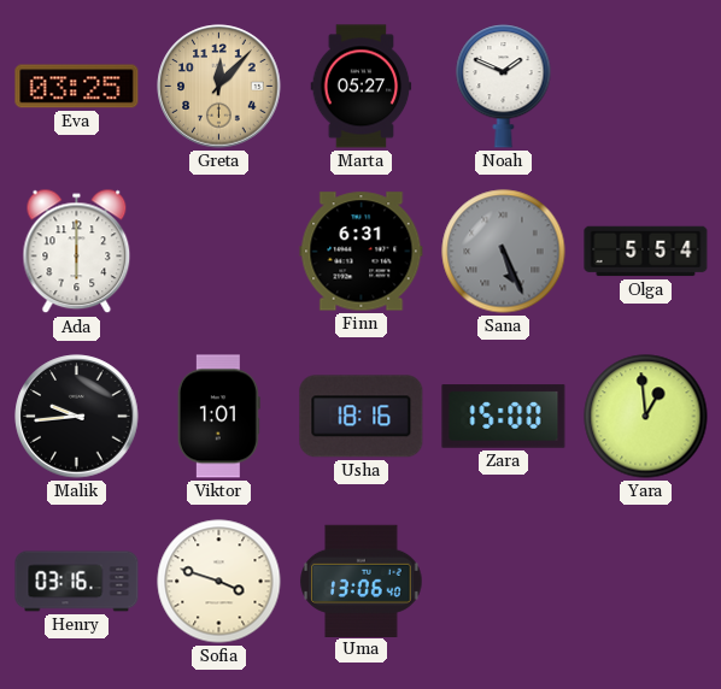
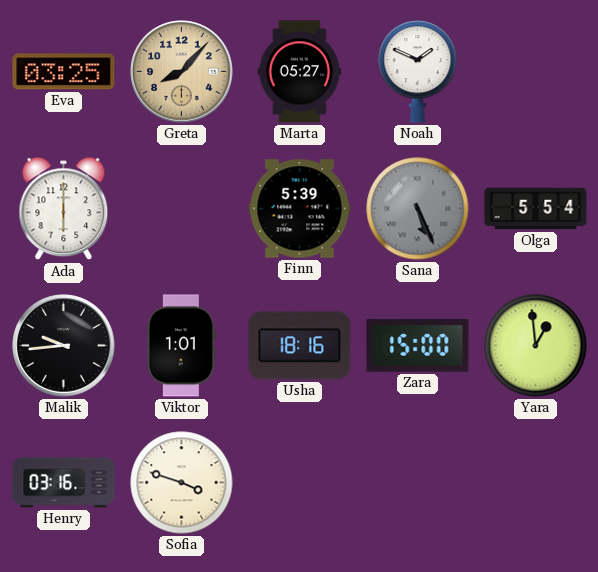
Greta: 12:07 -> 8:07 (182, 72)
Finn: 6:31 -> 5:39 (300, 209)
Uma: 13:06 -> none (362, 581)
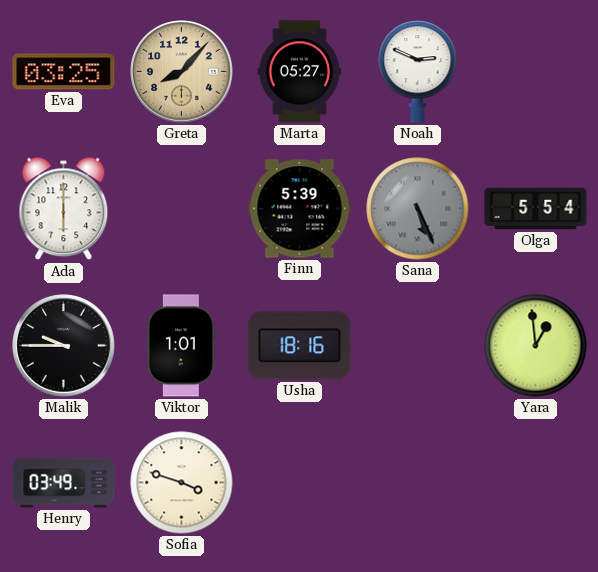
Noah: 1:49 -> 2:49 (418, 72)
Malik: 9:44 -> 9:45 (64, 346)
Zara: 15:00 -> none (418, 346)
Henry: 03:16 -> 03:49 (64, 483)
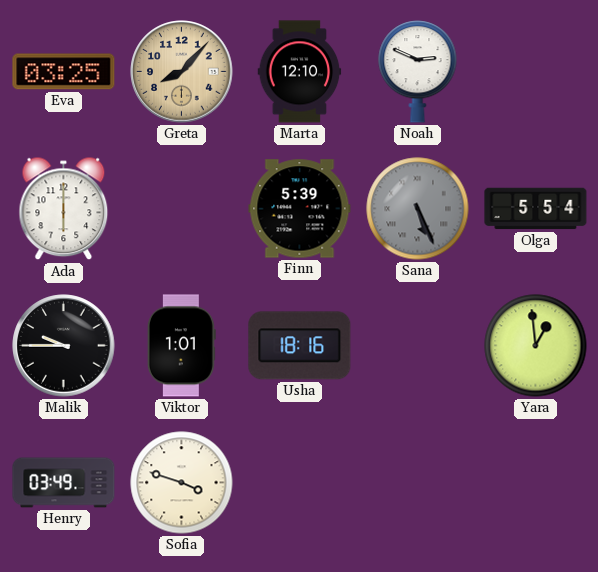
Marta: 05:27 -> 12:10 (300, 72)
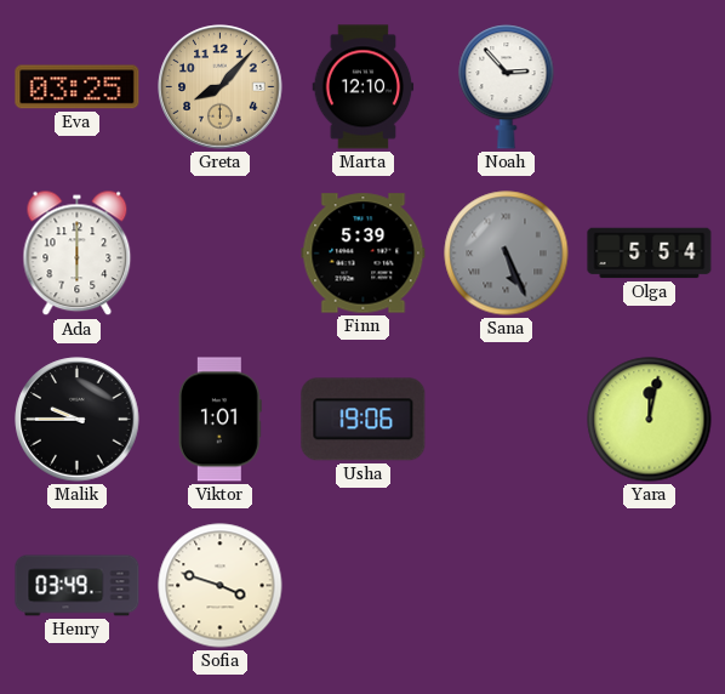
Noah: 2:49 -> 2:53 (507, 87)
Usha: 18:16 -> 19:06 (364, 420)
Yara: 12:59 -> 12:02 (650, 420)
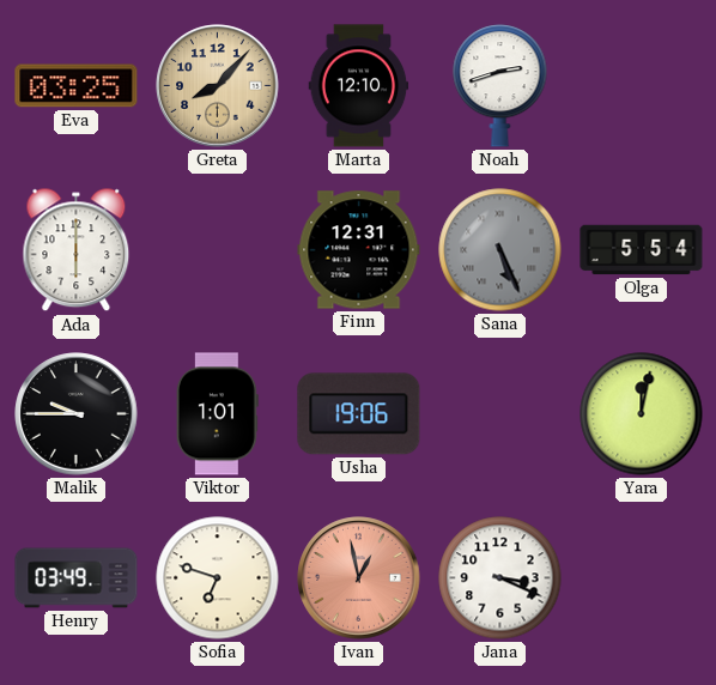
Noah: 2:53 -> 2:42 (500, 86)
Finn: 5:39 -> 12:31 (359, 250)
Sofia: 3:48 -> 6:48 (218, 578)
Ivan: none -> 12:58 (359, 578)
Jana: none -> 3:19 (500, 578)
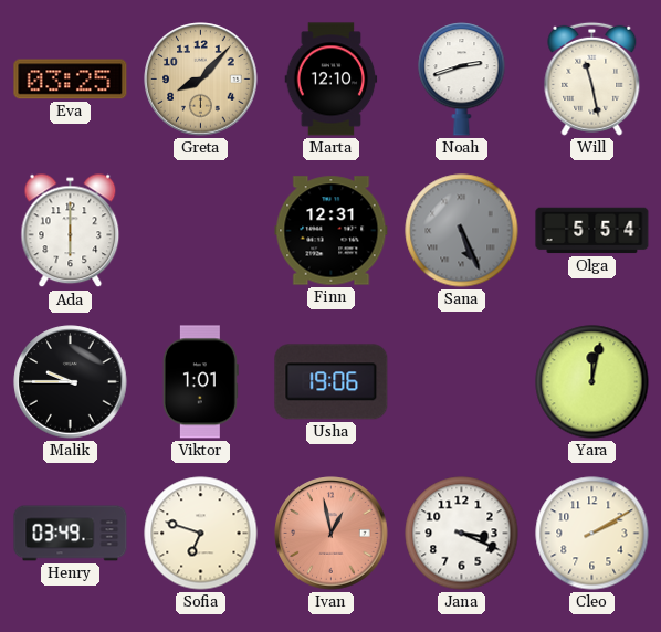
Will: none -> 11:28 (592, 78)
Cleo: none -> 2:10 (592, 534)
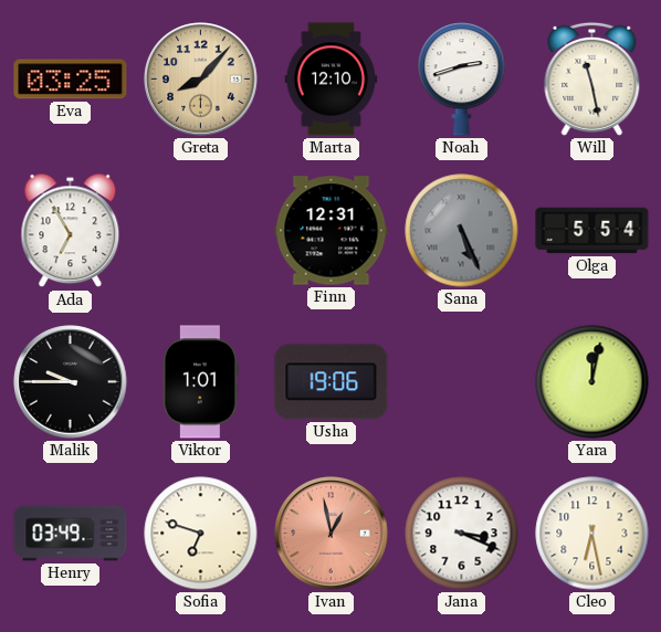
Ada: 6:00 -> 6:55 (71, 231)
Cleo: 2:10 -> 6:28 (592, 534)
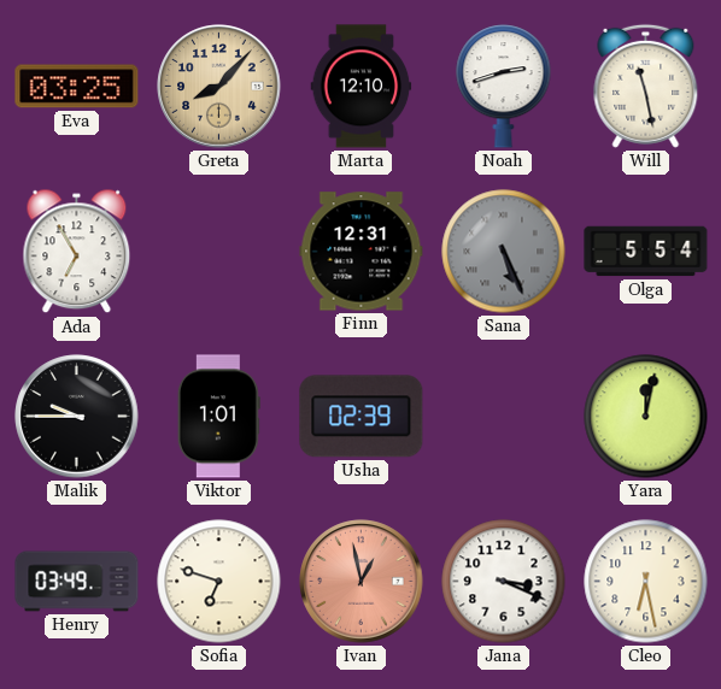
Usha: 19:06 -> 02:39 (362, 417)
